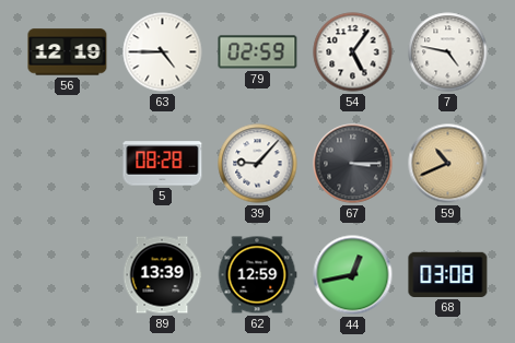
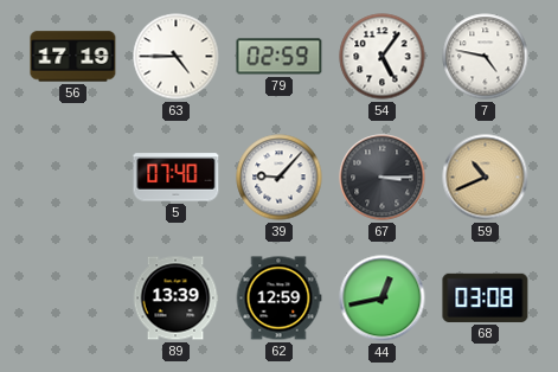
56: 12:19 -> 17:19 (73, 57)
5: 08:28 -> 07:40 (177, 178)
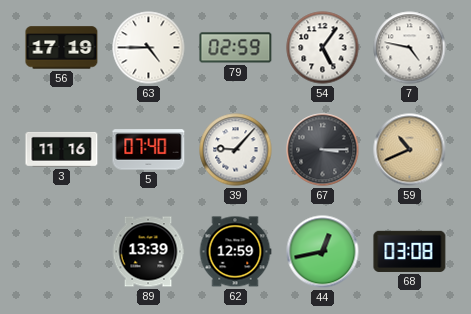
3: none -> 11:16 (62, 149)
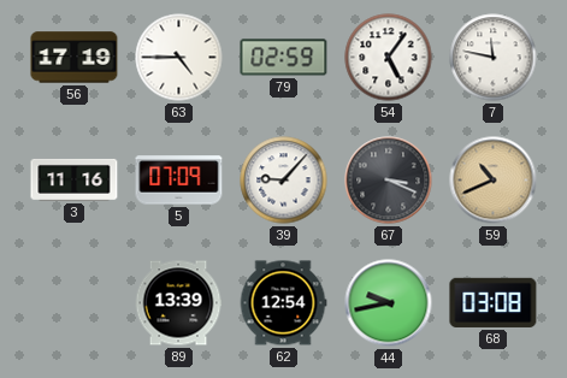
7: 4:47 -> 11:47 (494, 58)
5: 07:40 -> 07:09 (179, 181)
67: 3:15 -> 3:19 (389, 181)
62: 12:59 -> 12:54 (283, 303)
44: 12:43 -> 9:43 (389, 303)
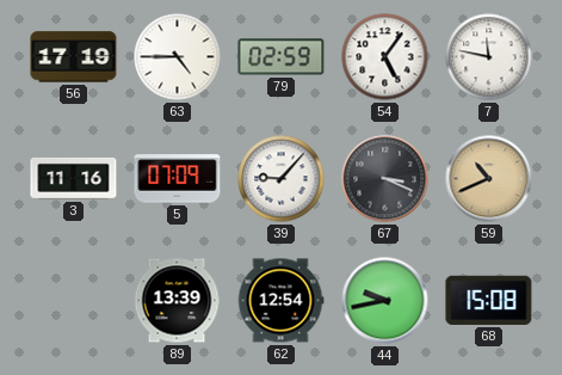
68: 03:08 -> 15:08 (489, 300)
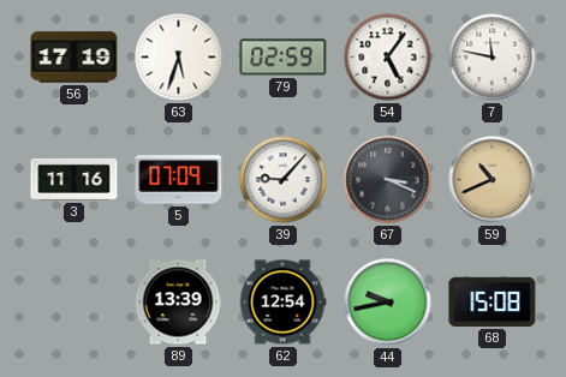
63: 4:45 -> 5:33 (179, 58)
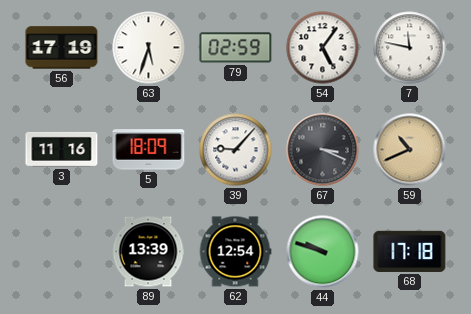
5: 07:09 -> 18:09 (149, 150)
44: 9:43 -> 9:48 (323, 252)
68: 15:08 -> 17:18 (410, 251)
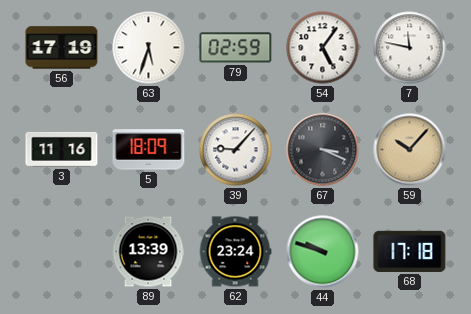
59: 10:41 -> 10:07 (410, 150)
62: 12:54 -> 23:24 (235, 252)
